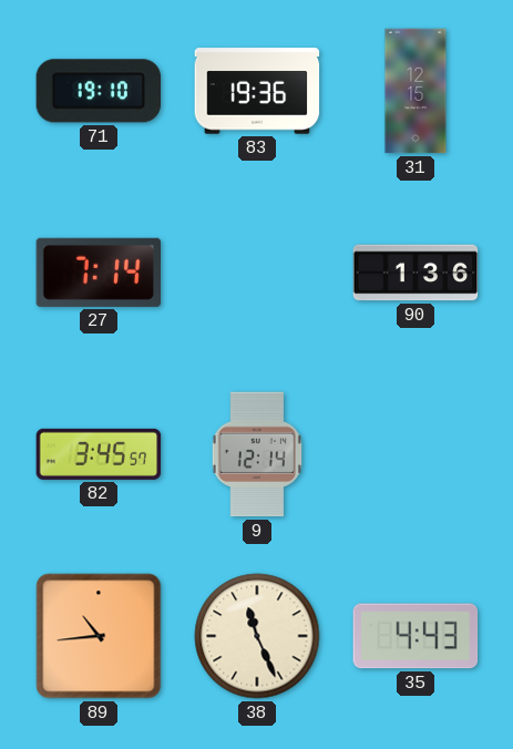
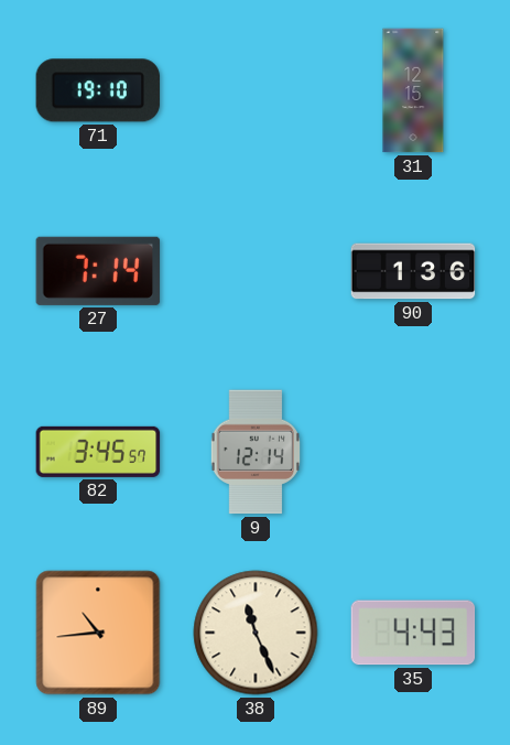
83: 19:36 -> none (257, 91)
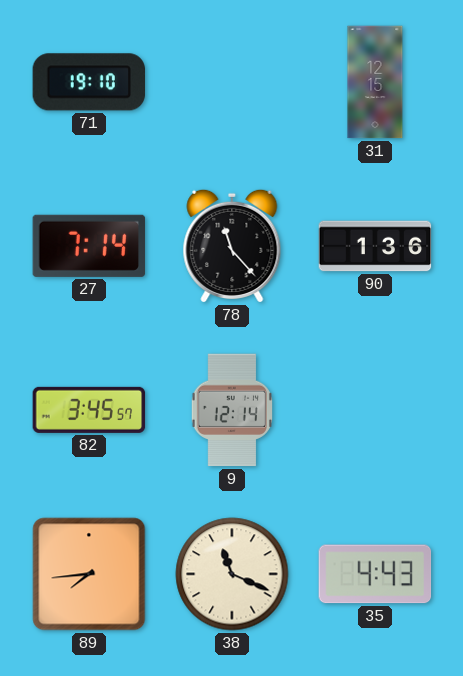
78: none -> 11:23 (232, 246)
89: 10:44 -> 7:44 (89, 574)
38: 11:26 -> 11:19 (232, 574)
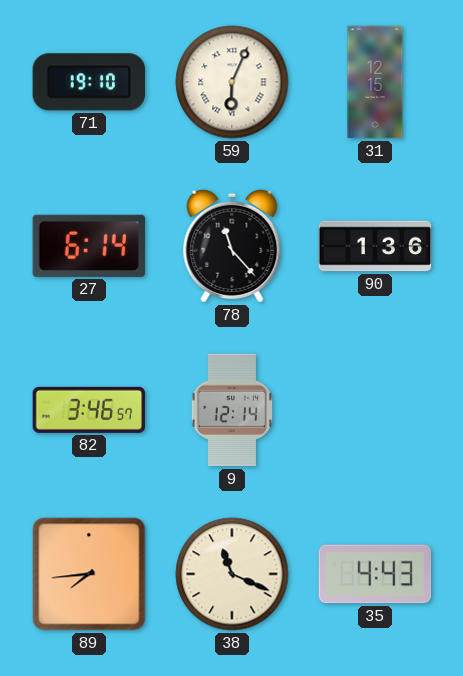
59: none -> 6:04 (232, 82)
27: 7:14 -> 6:14 (89, 246)
82: 3:45 -> 3:46 (89, 410)
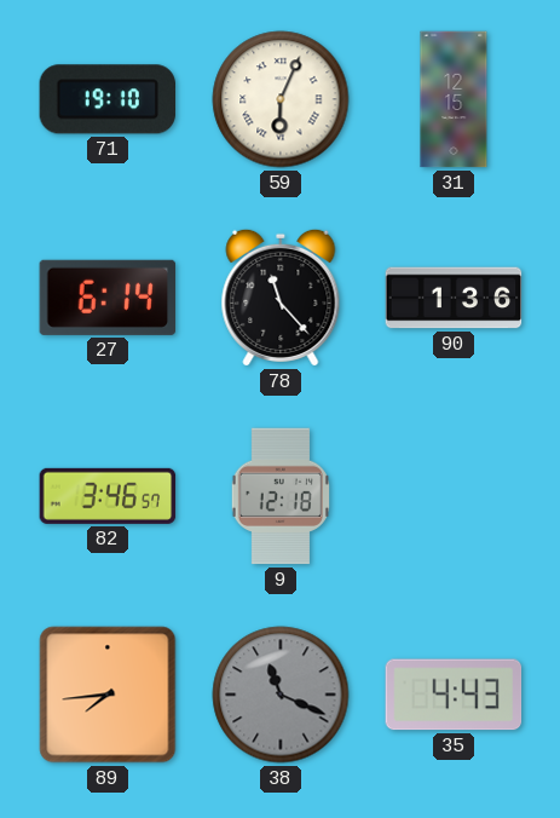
9: 12:14 -> 12:18 (281, 496)
38 dial: cream -> grey (281, 695)
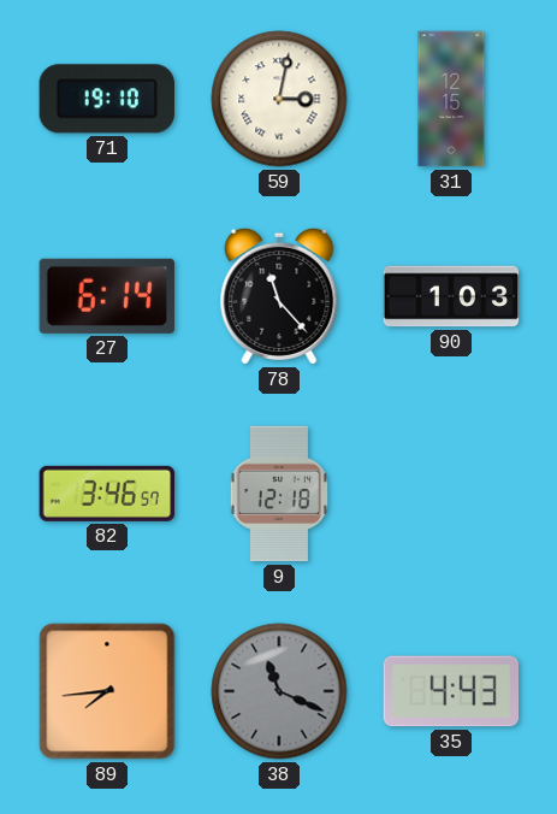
59: 6:04 -> 3:02 (279, 99)
90: 1:36 -> 1:03 (451, 296)
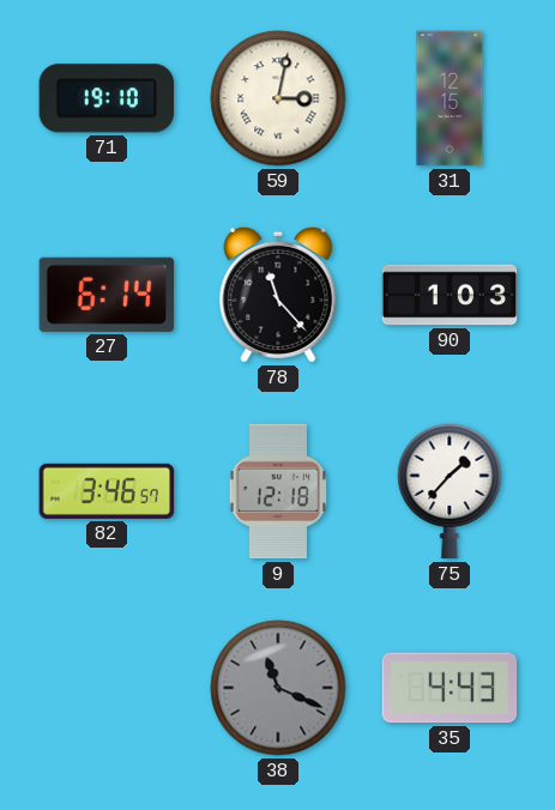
75: none -> 1:37 (450, 491)
89: 7:44 -> none (107, 691)
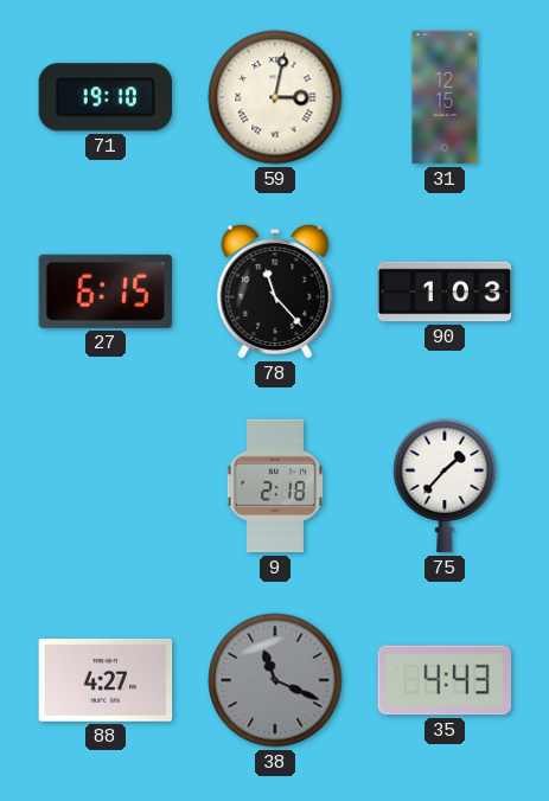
27: 6:14 -> 6:15 (106, 291)
82: 3:46 -> none (107, 491)
9: 12:18 -> 2:18 (275, 486)
88: none -> 4:27 (106, 680)
